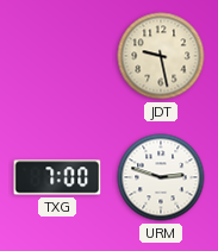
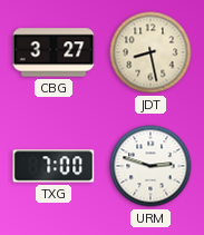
CBG: none -> 3:27 (54, 52)
JDT: 9:28 -> 8:28 (150, 52)
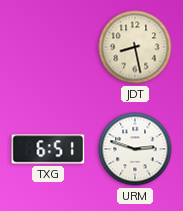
CBG: 3:27 -> none (54, 52)
TXG: 7:00 -> 6:51 (48, 149)
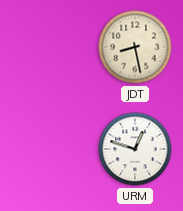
TXG: 6:51 -> none (48, 149)
URM: 2:48 -> 12:48 (135, 149)
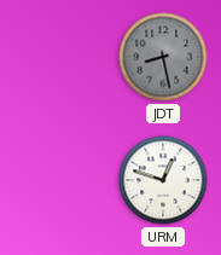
JDT dial: cream -> grey (163, 57)
